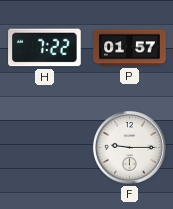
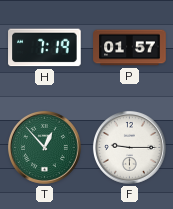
H: 7:22 -> 7:19 (45, 48)
T: none -> 12:53 (44, 147)
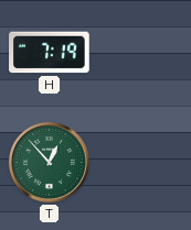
P: 01:57 -> none (130, 48)
F: 9:15 -> none (129, 147)
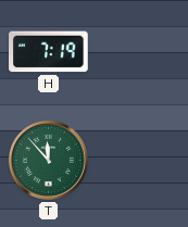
T: 12:53 -> 11:53 (48, 160)
